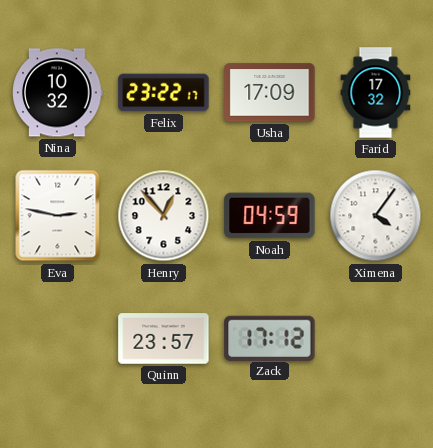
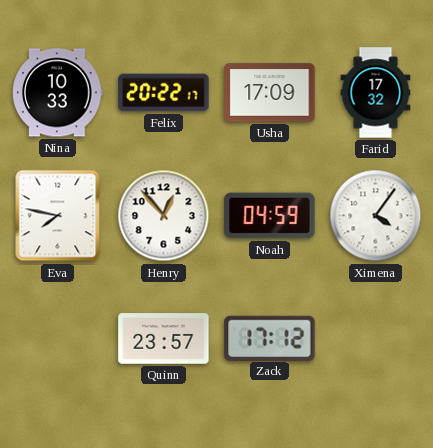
Nina: 10:32 -> 10:33 (58, 93)
Felix: 23:22 -> 20:22 (164, 93)
Eva: 2:47 -> 7:47 (58, 216)
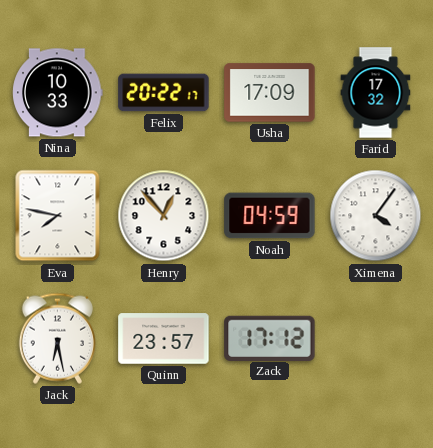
Jack: none -> 6:28 (57, 338)
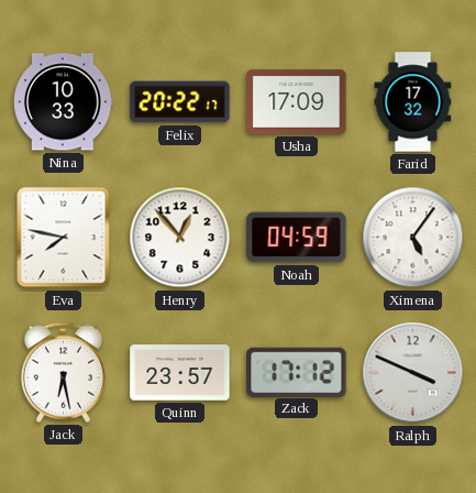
Ximena: 4:06 -> 5:06 (413, 238)
Ralph: none -> 3:49 (413, 373)
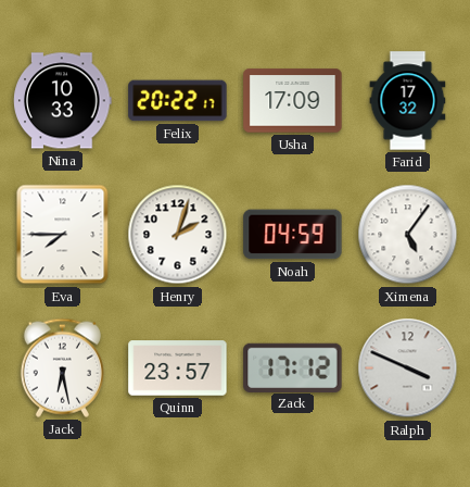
Eva: 7:47 -> 7:45 (63, 235)
Henry: 12:53 -> 2:03 (178, 235)
